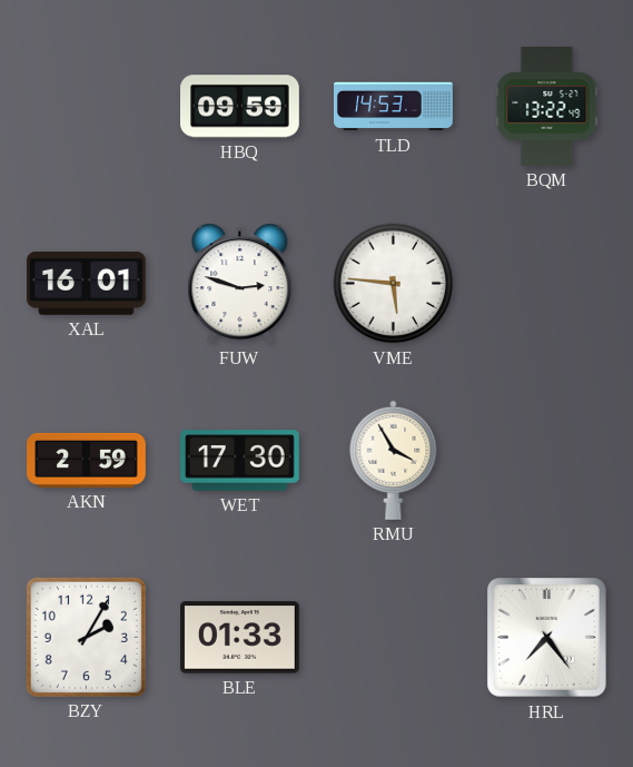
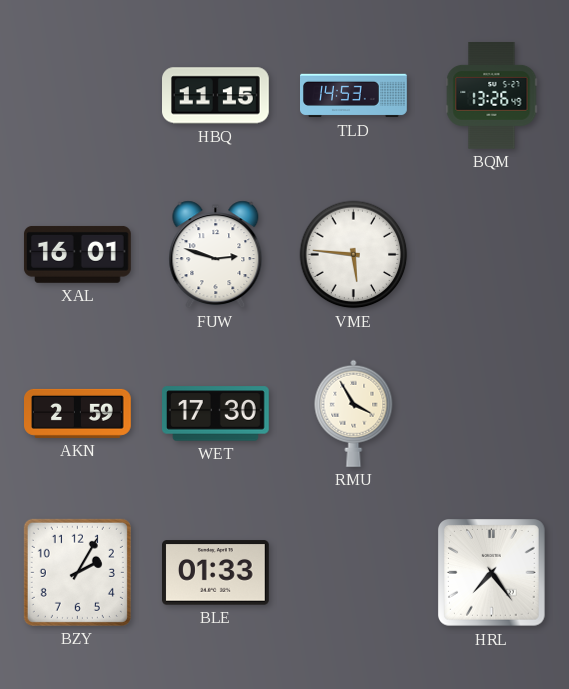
HBQ: 09:59 -> 11:15 (216, 96)
BQM: 13:22 -> 13:26 (492, 96)
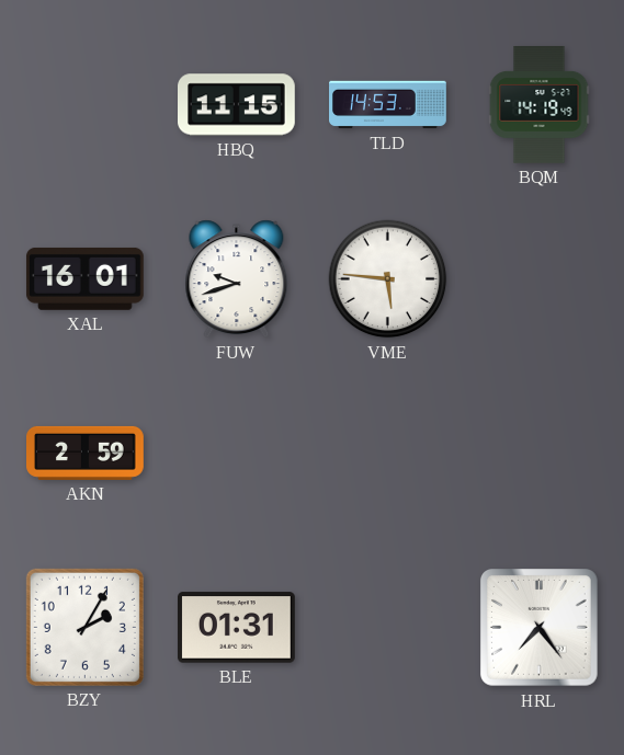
BQM: 13:26 -> 14:19 (540, 105)
FUW: 2:48 -> 9:42 (237, 279)
WET: 17:30 -> none (216, 414)
RMU: 3:55 -> none (354, 413)
BLE: 01:33 -> 01:31 (237, 628)
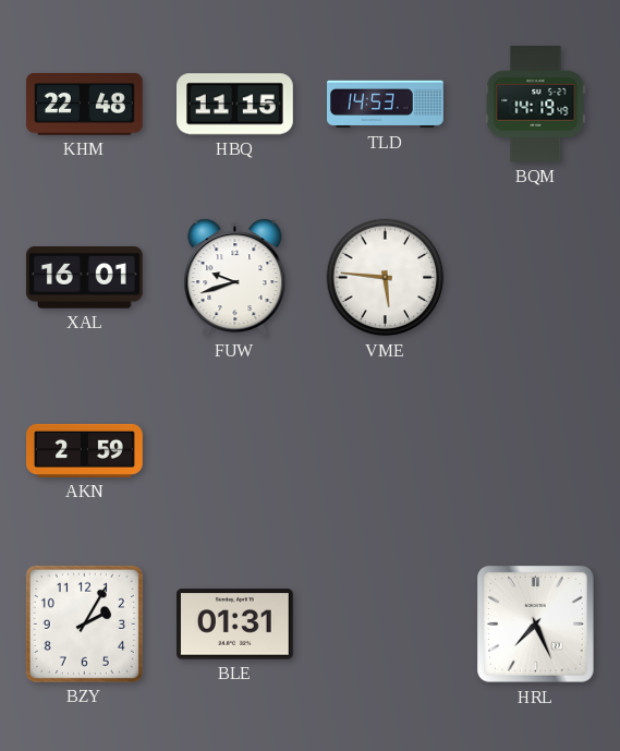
KHM: none -> 22:48 (85, 104)
HRL: 7:24 -> 7:26 (536, 625)
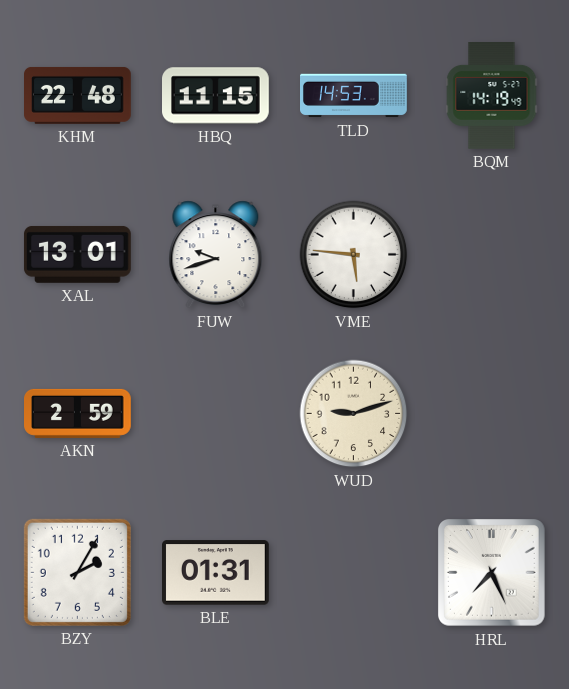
XAL: 16:01 -> 13:01 (77, 254)
WUD: none -> 9:12 (354, 414)
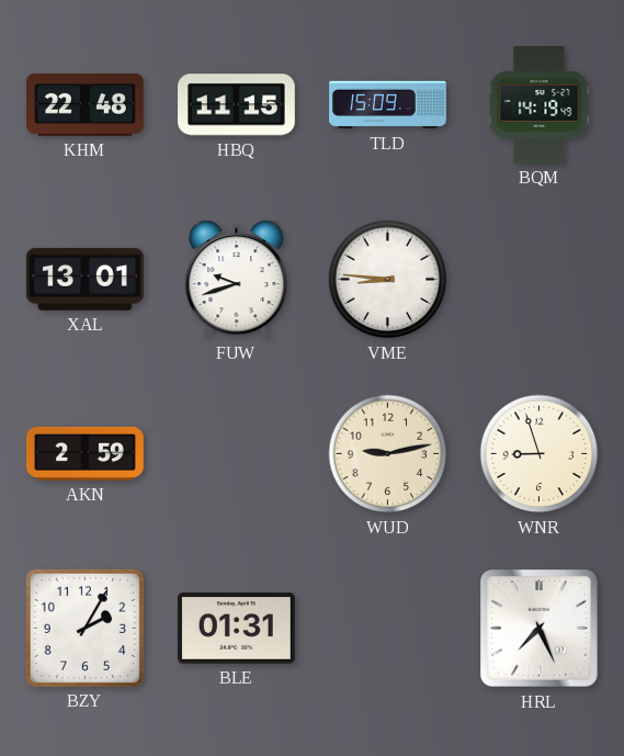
TLD: 14:53 -> 15:09 (388, 105)
VME: 5:46 -> 8:46 (388, 280)
WUD: 9:12 -> 9:13 (388, 454)
WNR: none -> 8:57 (540, 454)
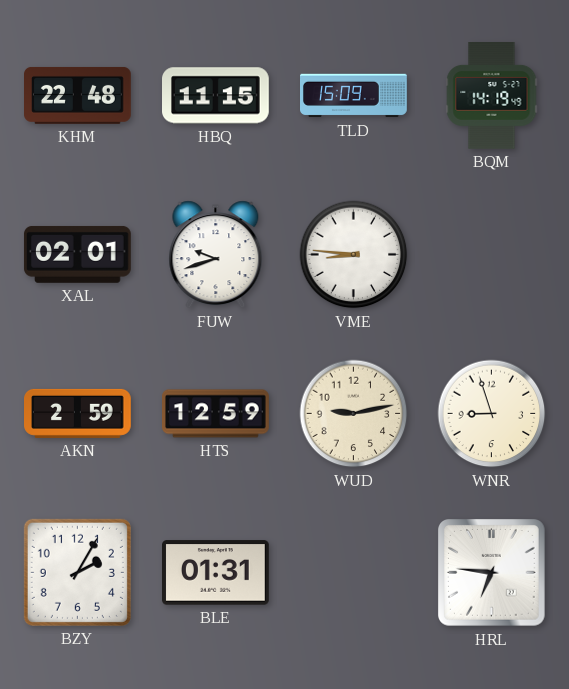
XAL: 13:01 -> 02:01 (77, 254)
HTS: none -> 12:59 (216, 414)
HRL: 7:26 -> 6:46 (492, 573)
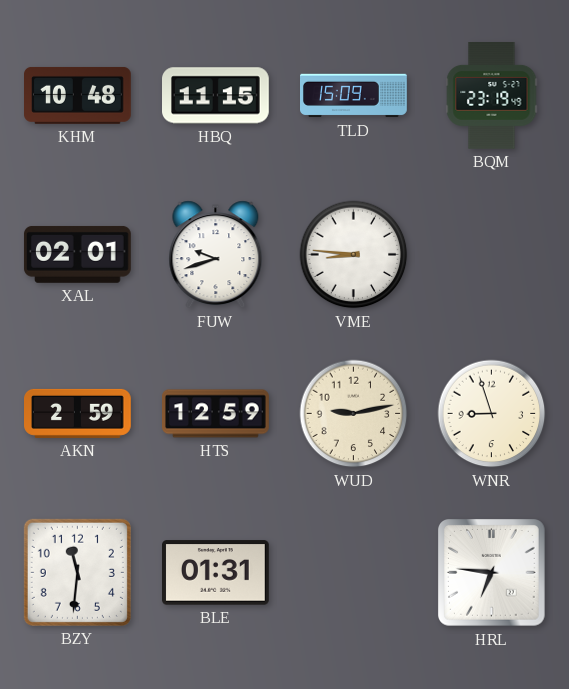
KHM: 22:48 -> 10:48 (78, 95)
BQM: 14:19 -> 23:19 (492, 96)
BZY: 2:05 -> 11:31 (77, 572)
